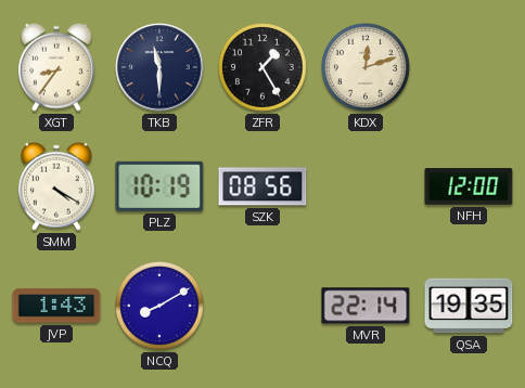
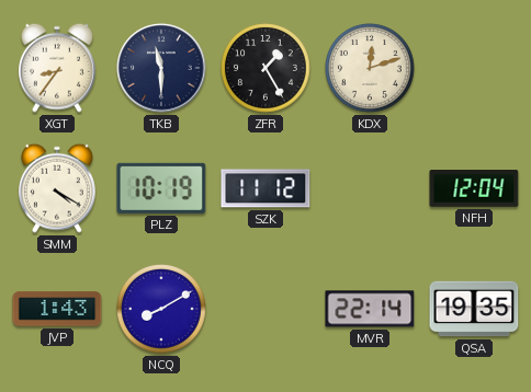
SZK: 08:56 -> 11:12 (265, 188)
NFH: 12:00 -> 12:04 (474, 188)
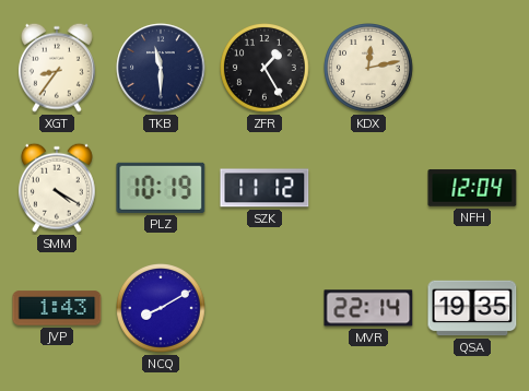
KDX: 12:12 -> 12:13 (369, 69)
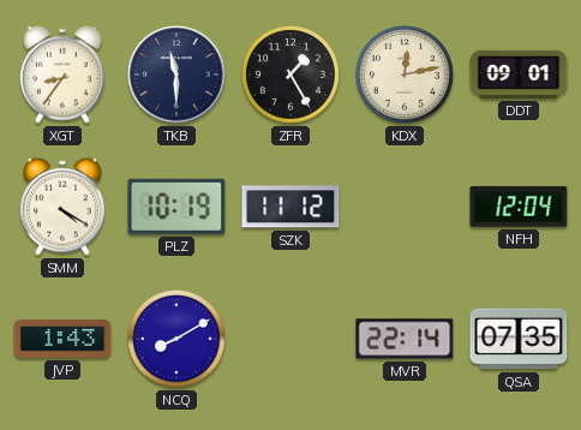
DDT: none -> 09:01 (519, 74)
QSA: 19:35 -> 07:35 (519, 339)
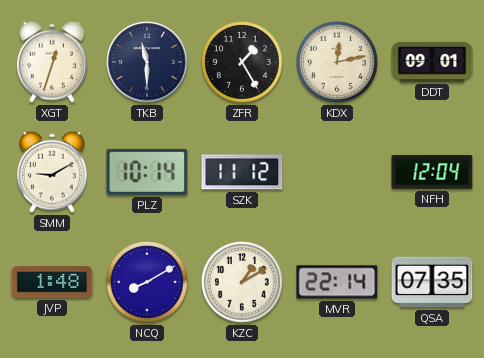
XGT: 8:36 -> 12:33 (52, 62)
SMM: 4:20 -> 9:10 (52, 172)
PLZ: 10:19 -> 10:14 (147, 172)
JVP: 1:43 -> 1:48 (52, 282)
KZC: none -> 1:10 (243, 283)
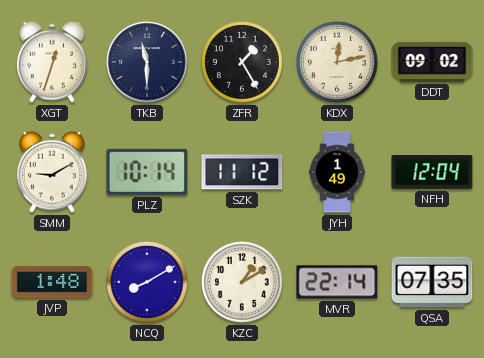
DDT: 09:01 -> 09:02 (432, 62)
JYH: none -> 1:49 (338, 172)
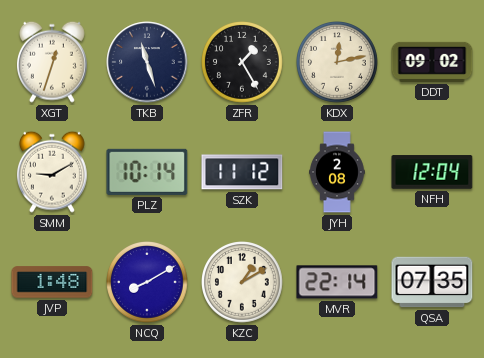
TKB: 11:30 -> 11:27 (147, 62)
JYH: 1:49 -> 2:08 (338, 172)
